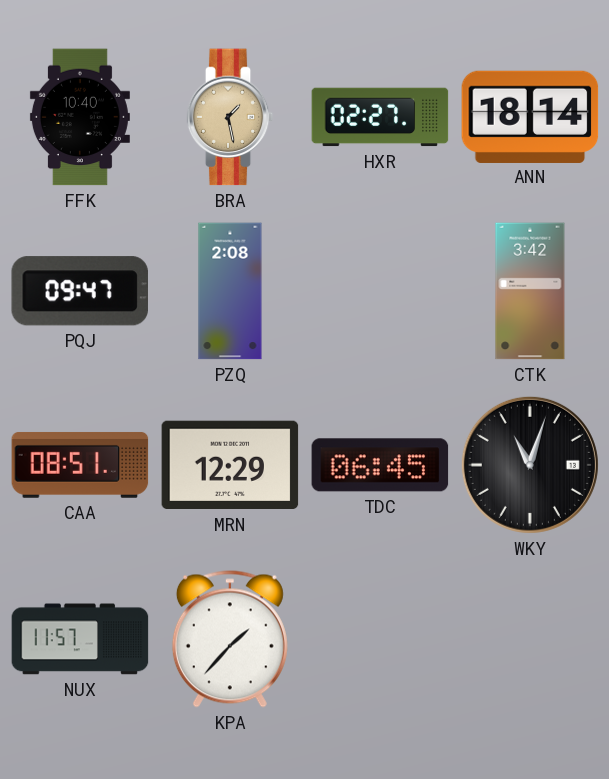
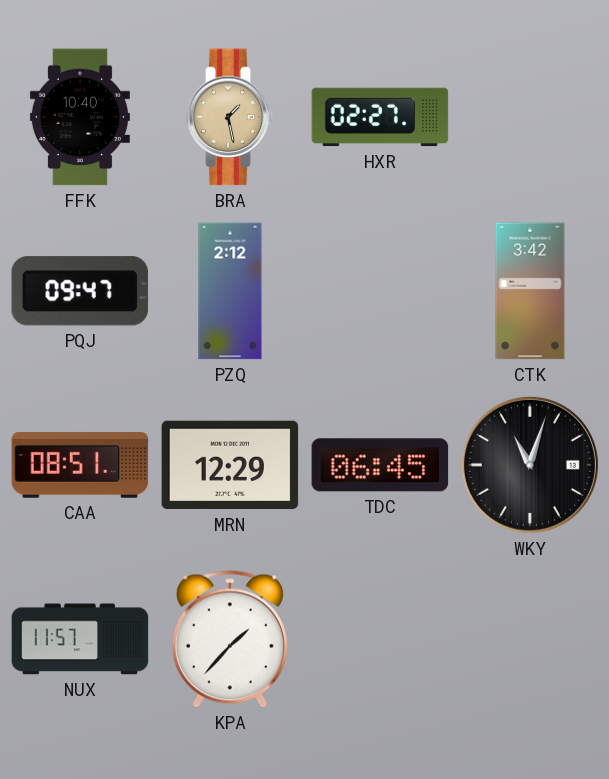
ANN: 18:14 -> none (530, 116)
PZQ: 2:08 -> 2:12 (230, 291)
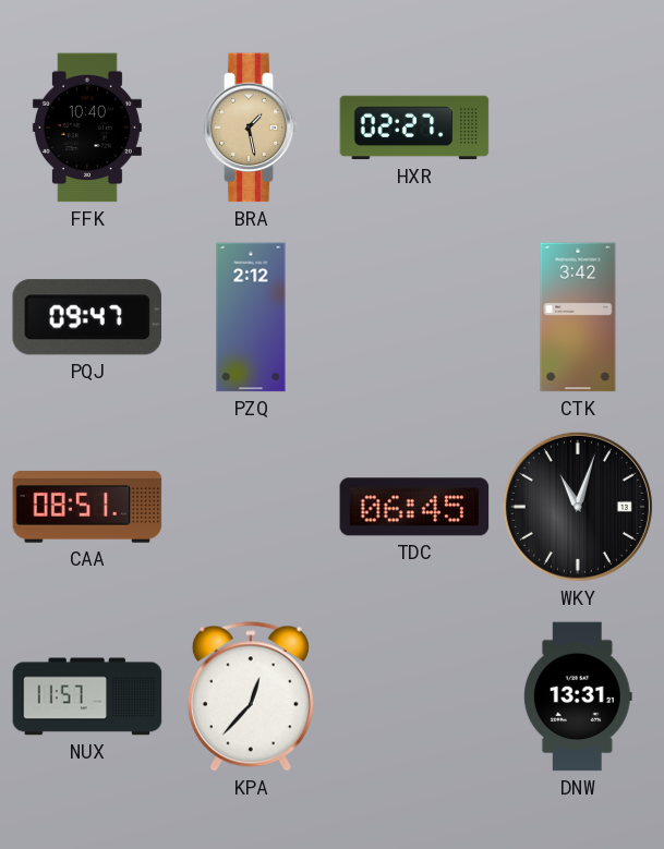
MRN: 12:29 -> none (230, 465)
KPA: 1:37 -> 12:37 (251, 696)
DNW: none -> 13:31 (578, 696)
